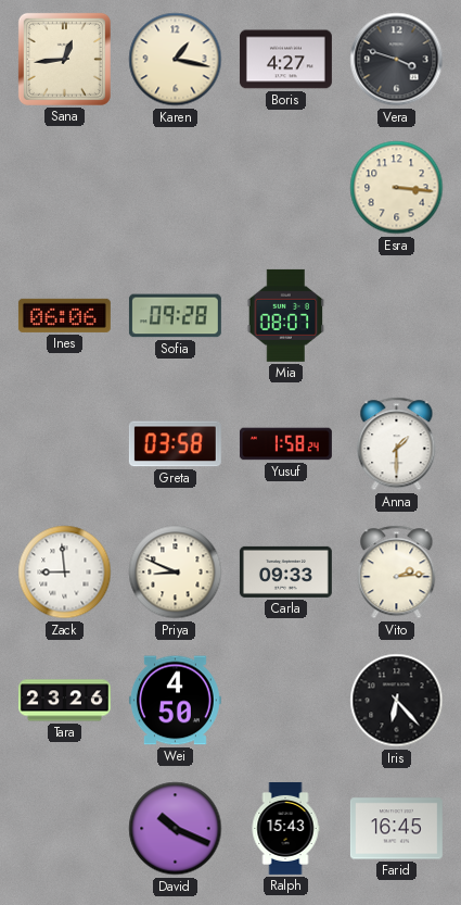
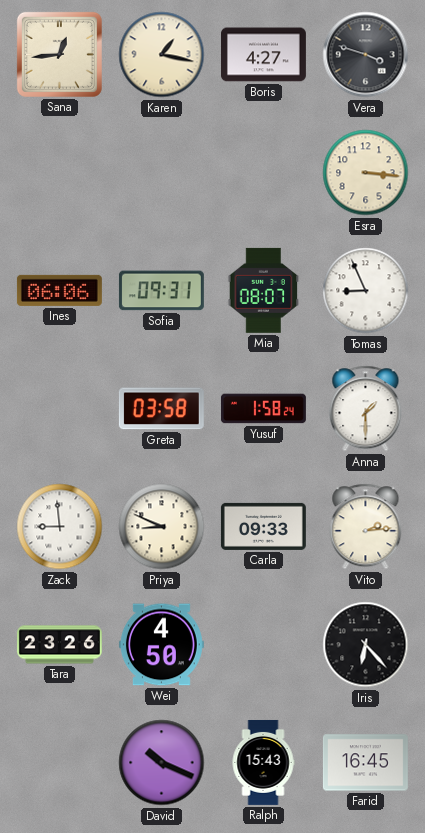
Sofia: 09:28 -> 09:31 (161, 291)
Tomas: none -> 8:56 (366, 291)
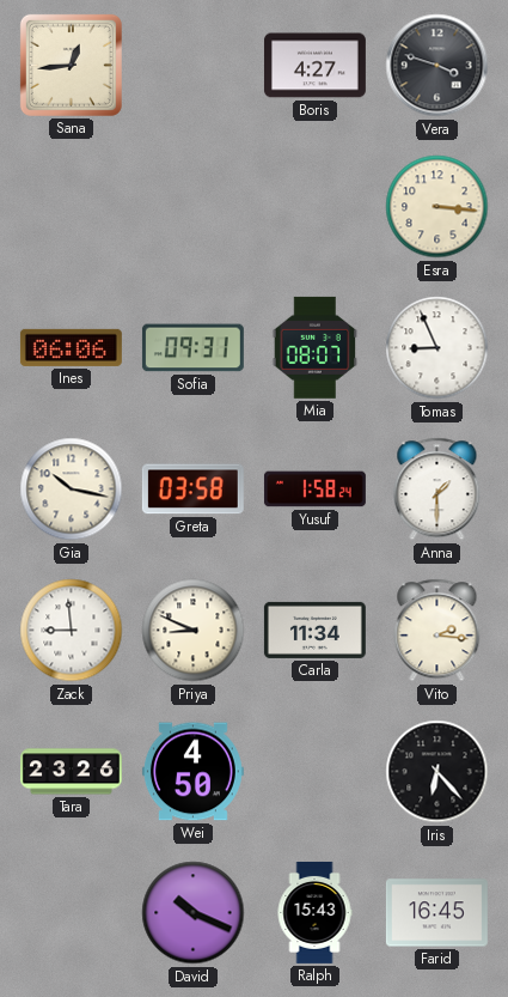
Karen: 1:17 -> none (162, 55)
Gia: none -> 10:17 (72, 490)
Carla: 09:33 -> 11:34 (314, 630)
Vito: 2:14 -> 2:16 (437, 631)
